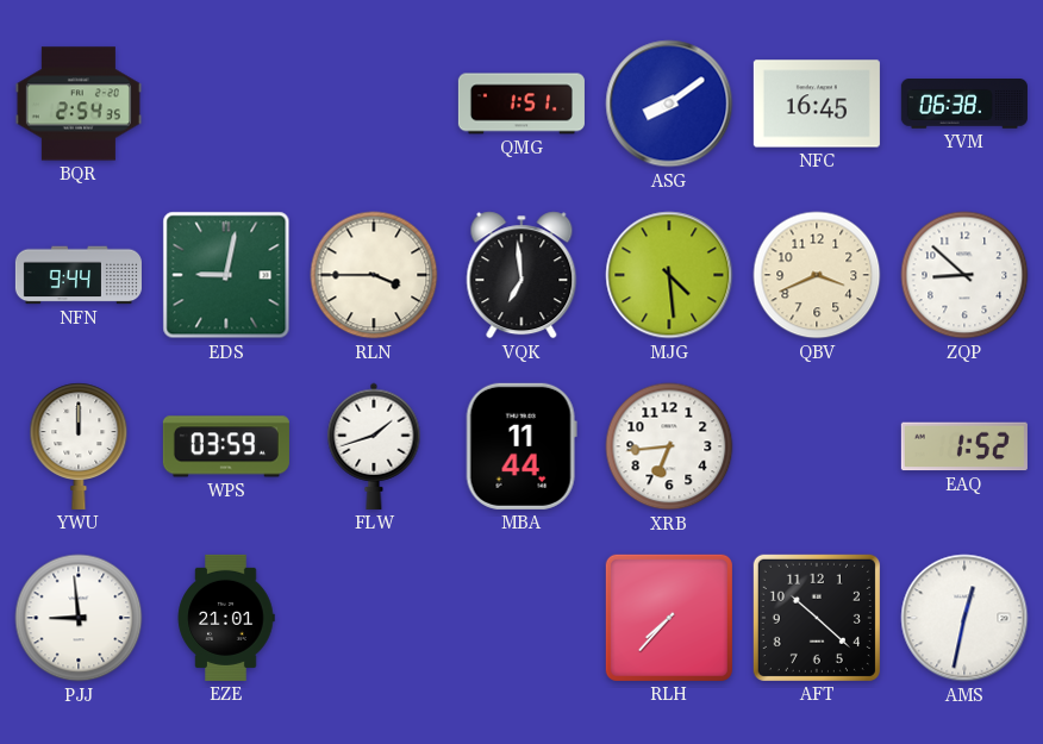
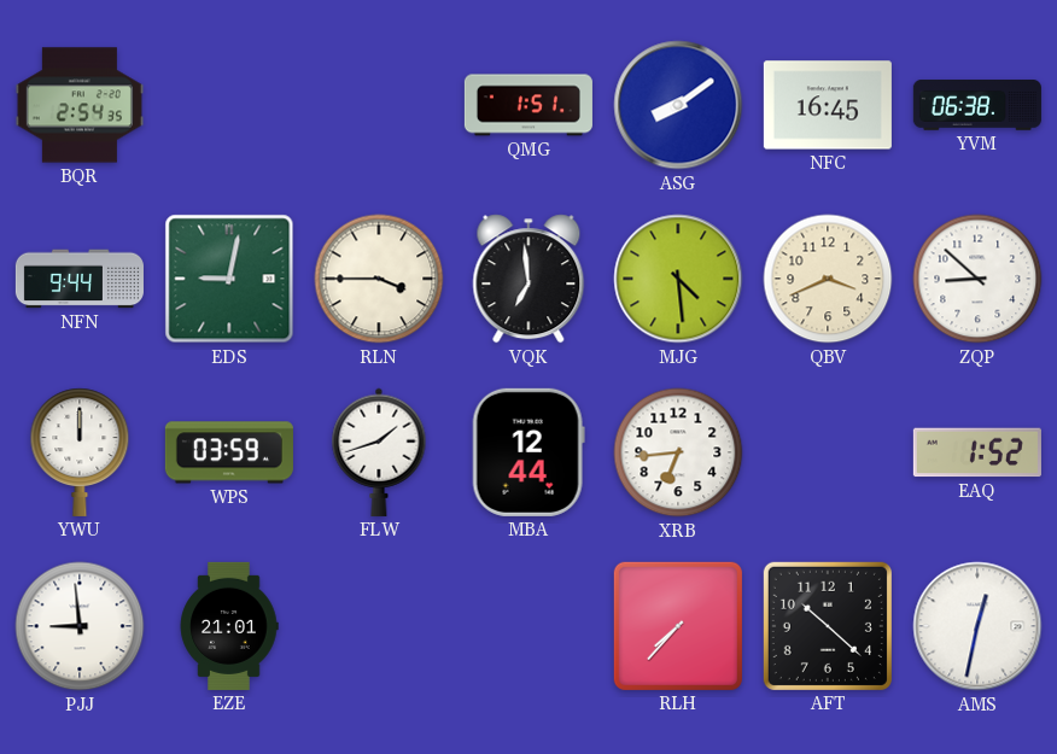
MBA: 11:44 -> 12:44 (528, 452)
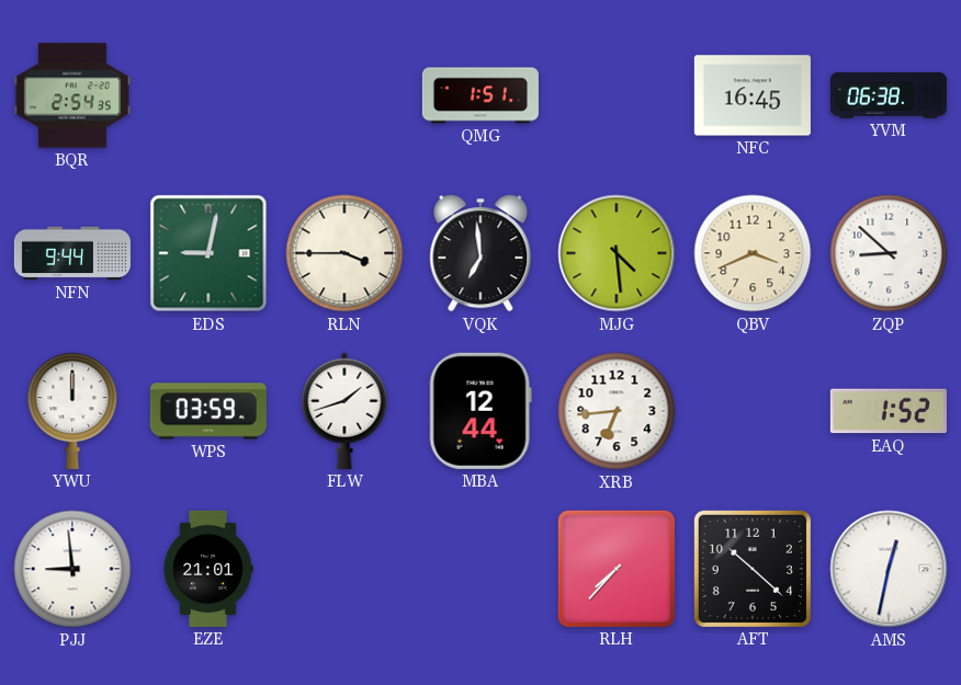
ASG: 8:09 -> none (678, 105)
